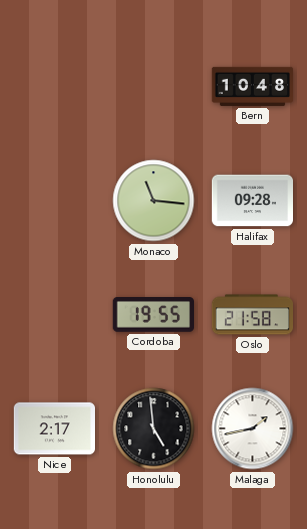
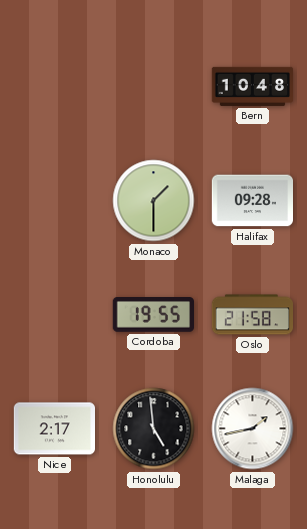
Monaco: 11:16 -> 1:30 (154, 201)
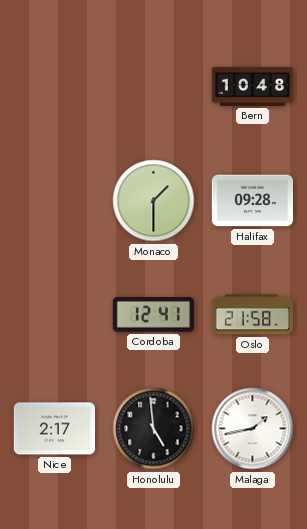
Cordoba: 19:55 -> 12:41 (153, 315)
